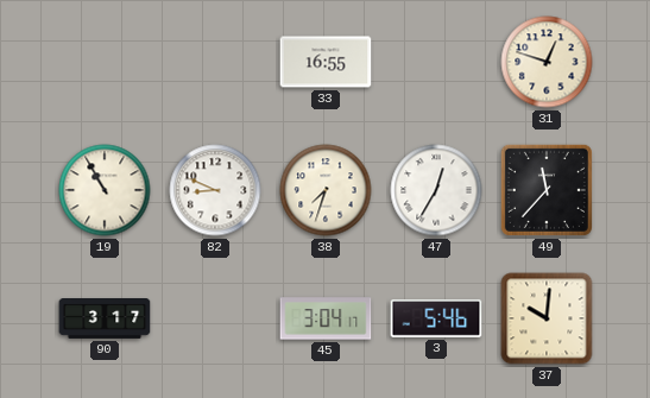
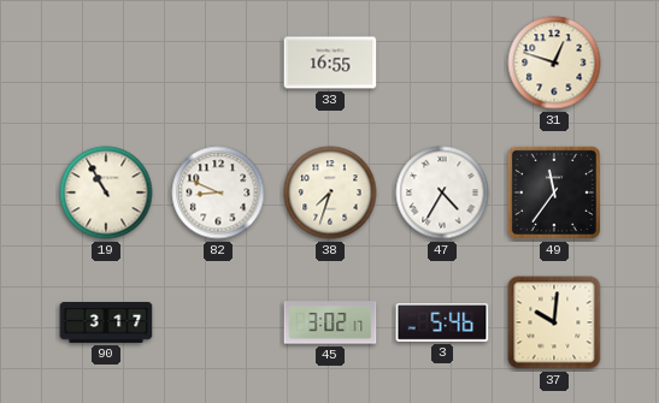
47: 12:35 -> 4:35 (442, 192)
49: 11:37 -> 11:36 (554, 192)
45: 3:04 -> 3:02 (330, 322)
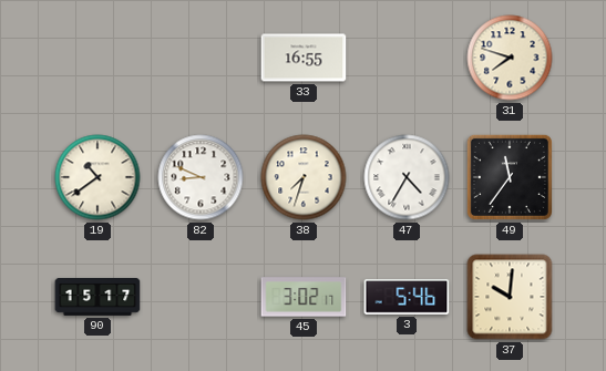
31: 12:48 -> 7:48 (510, 58)
19: 10:55 -> 10:39 (97, 177)
90: 3:17 -> 15:17 (97, 298)
